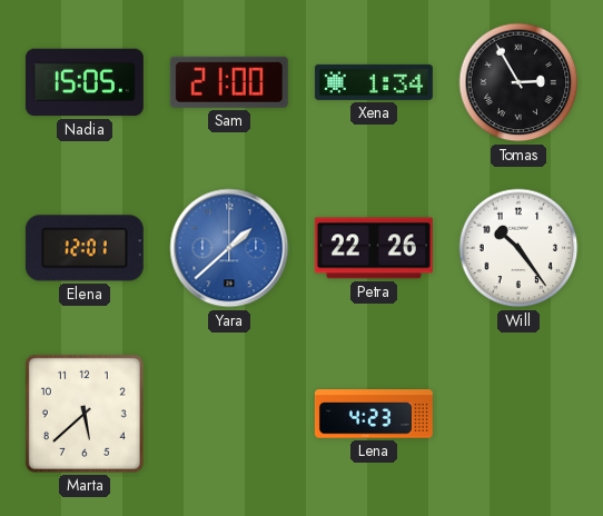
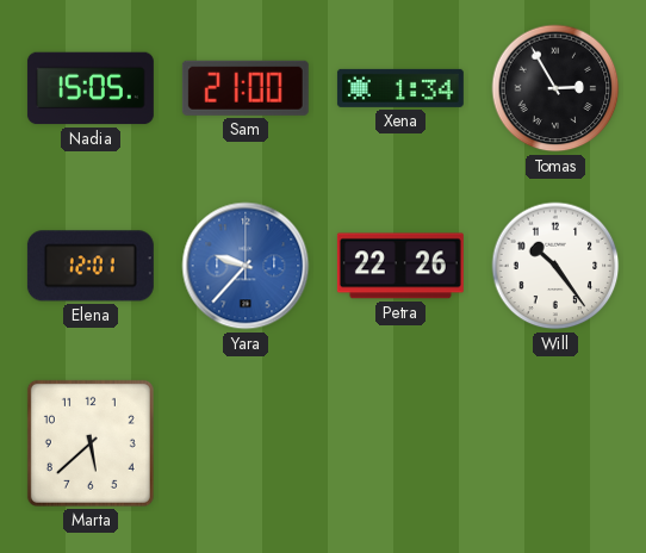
Yara: 1:38 -> 9:37 (246, 266)
Lena: 4:23 -> none (374, 414)
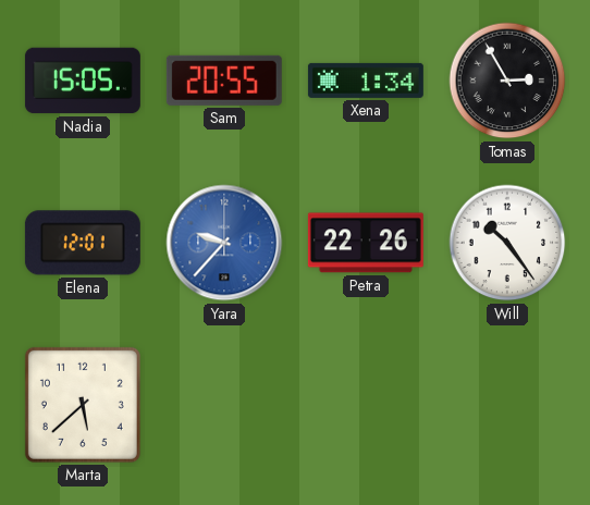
Sam: 21:00 -> 20:55 (224, 81)
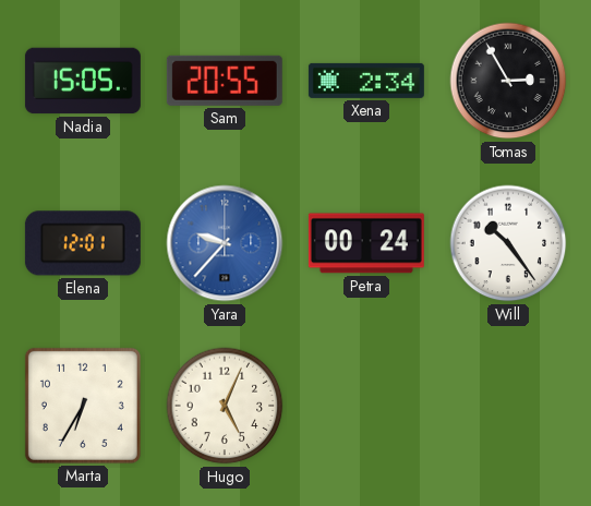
Xena: 1:34 -> 2:34 (366, 81)
Petra: 22:26 -> 00:24 (366, 243)
Marta: 5:38 -> 6:35 (83, 406)
Hugo: none -> 5:04 (225, 406)
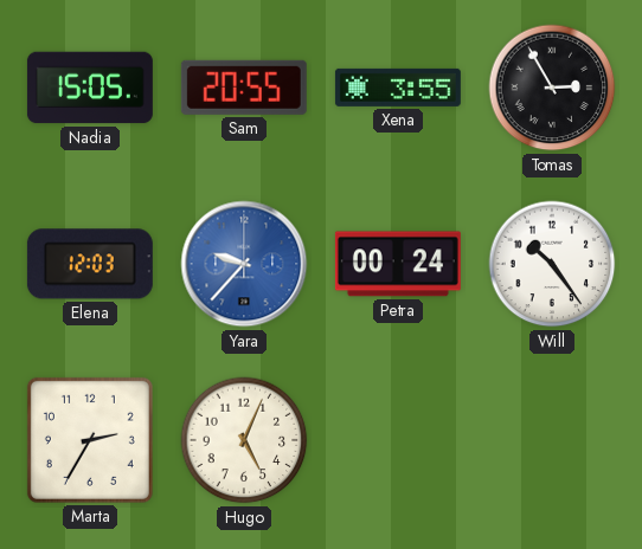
Xena: 2:34 -> 3:55 (398, 88)
Elena: 12:01 -> 12:03 (90, 264)
Marta: 6:35 -> 2:35 (90, 440)
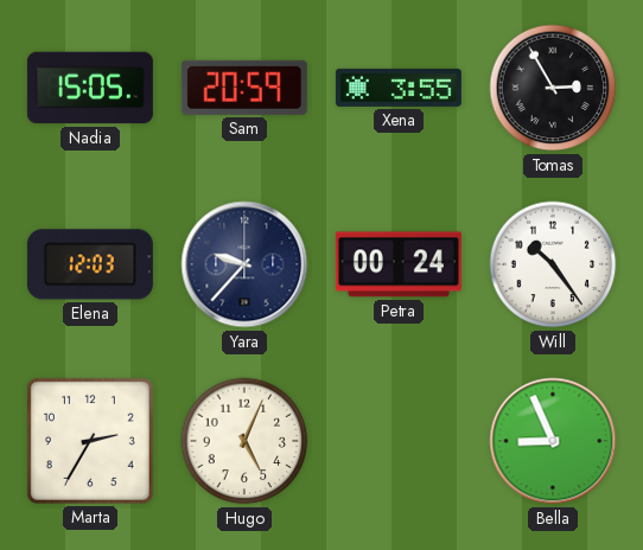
Sam: 20:55 -> 20:59 (244, 88)
Yara dial: blue -> navy (244, 264)
Bella: none -> 8:56 (553, 441)
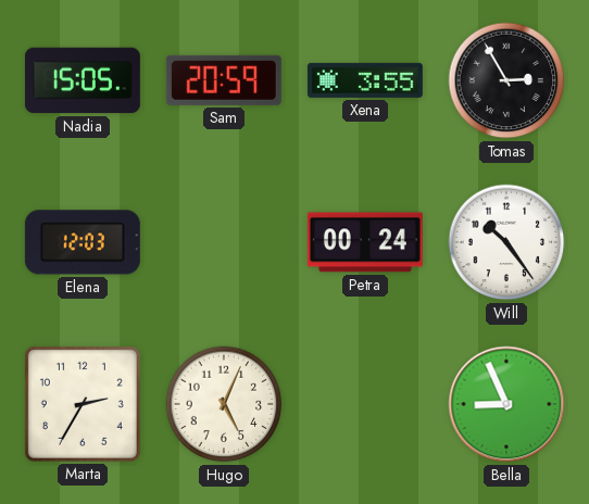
Yara: 9:37 -> none (244, 264)
